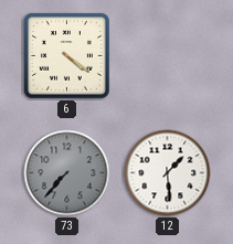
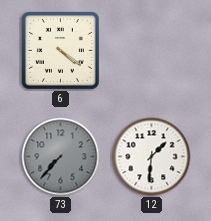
12: 1:29 -> 1:31 (152, 157)
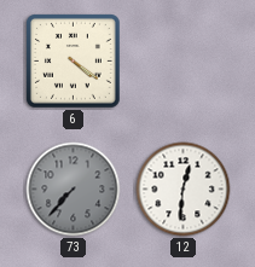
12: 1:31 -> 12:31 (184, 190)
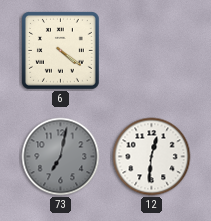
73: 7:37 -> 7:02 (61, 157)
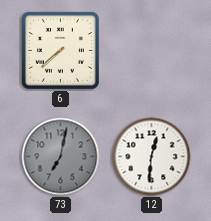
6: 4:21 -> 7:38 (61, 51)
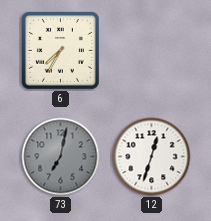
6: 7:38 -> 7:35 (61, 51)
12: 12:31 -> 12:33 (152, 157)
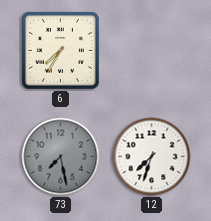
73: 7:02 -> 7:28 (61, 157)
12: 12:33 -> 7:33 (152, 157)
